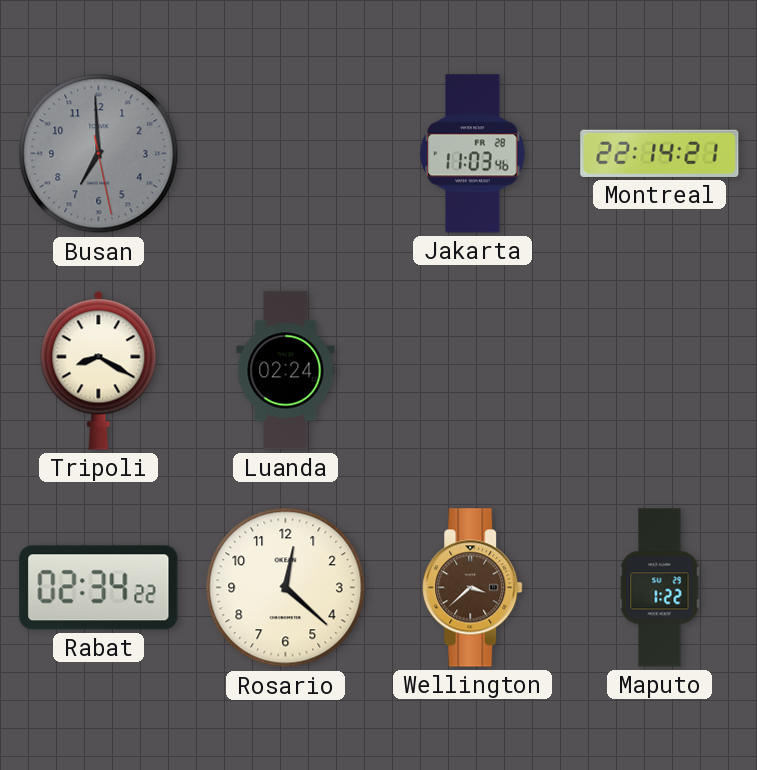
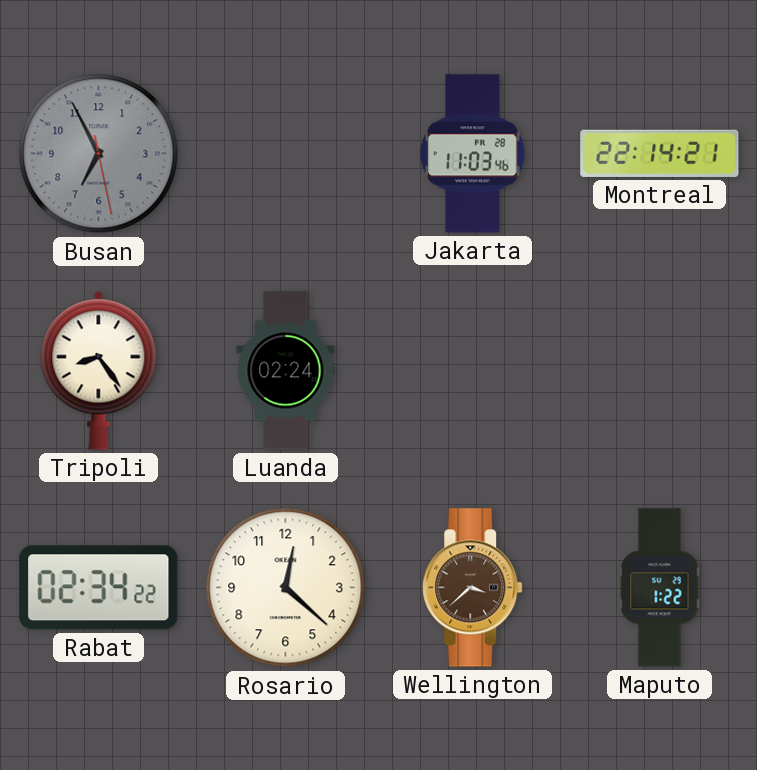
Busan: 6:59 -> 6:55 (99, 154)
Tripoli: 8:20 -> 8:24 (99, 370)
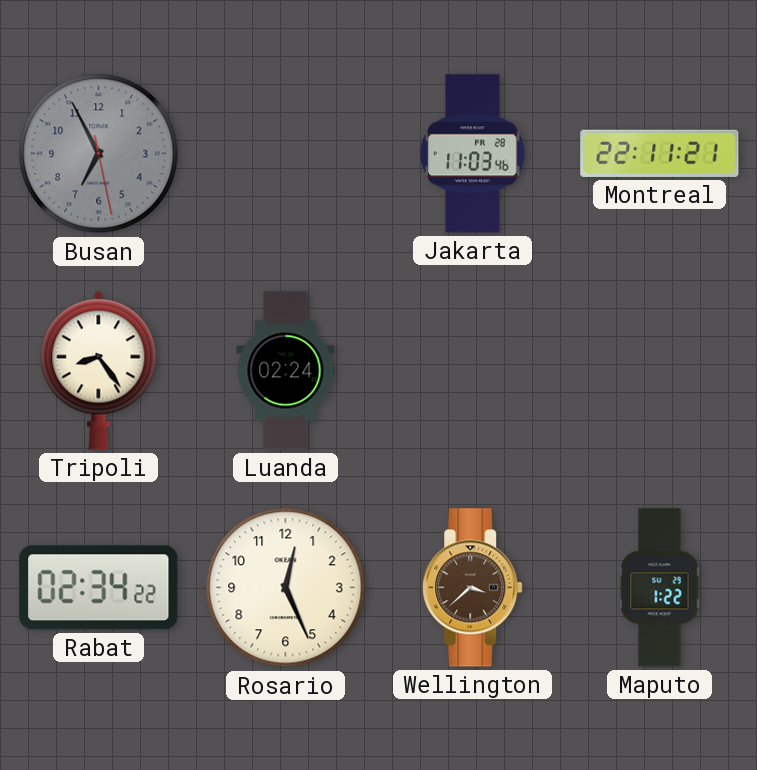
Montreal: 22:14 -> 22:11 (660, 153)
Rosario: 12:22 -> 12:26 (286, 588)
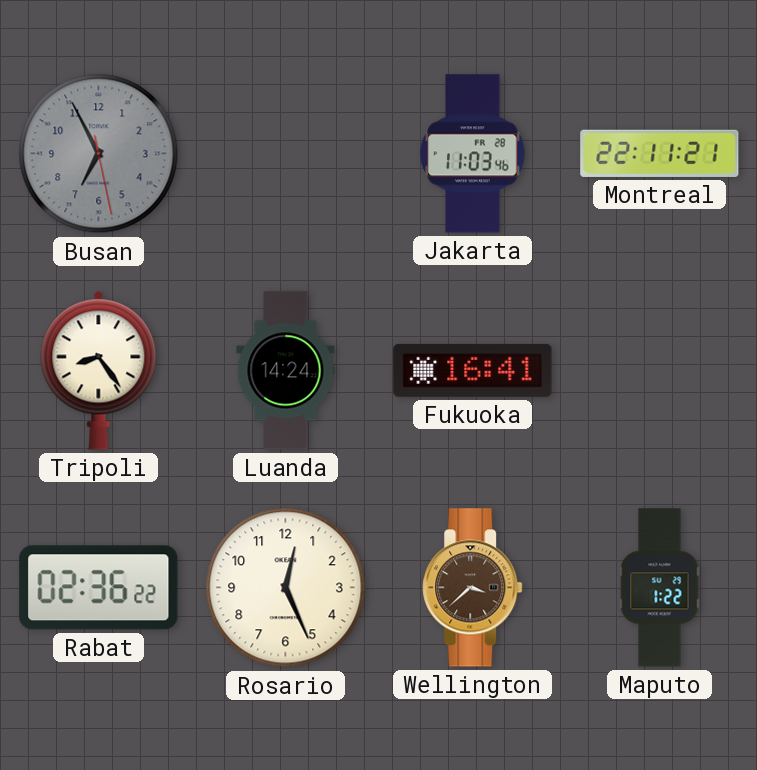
Luanda: 02:24 -> 14:24 (286, 371)
Fukuoka: none -> 16:41 (473, 370)
Rabat: 02:34 -> 02:36 (99, 588)
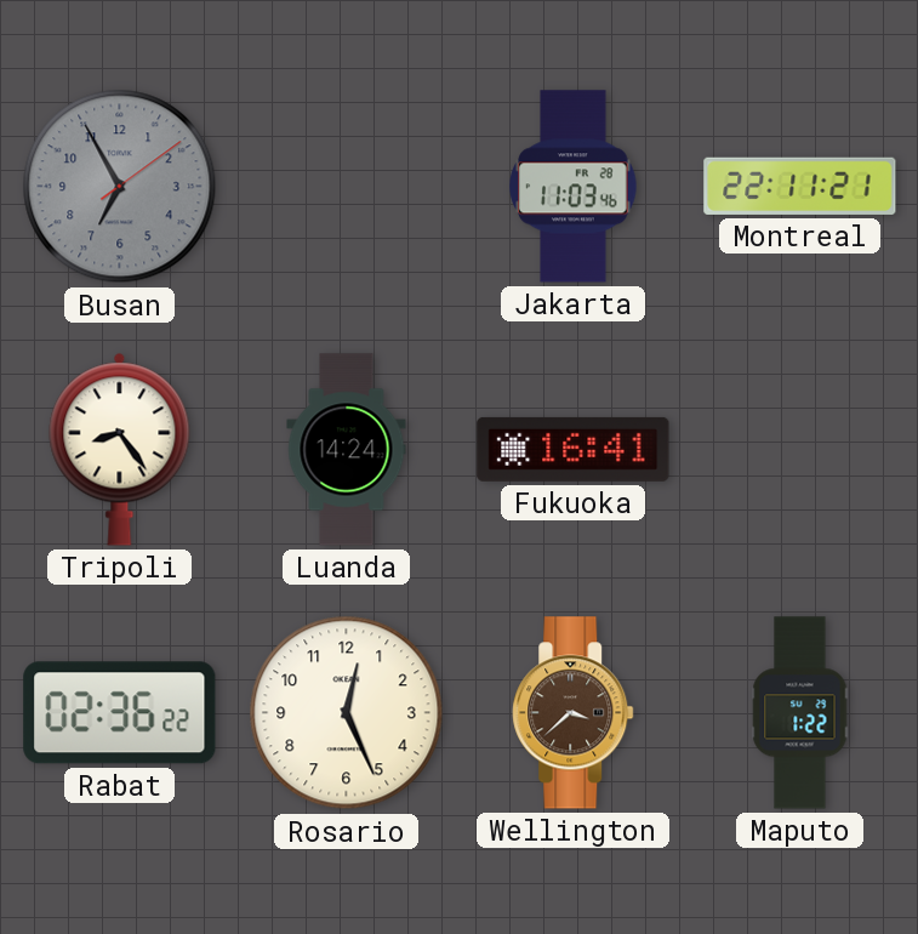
Busan: 6:55:28 -> 6:55:09 (120, 187)
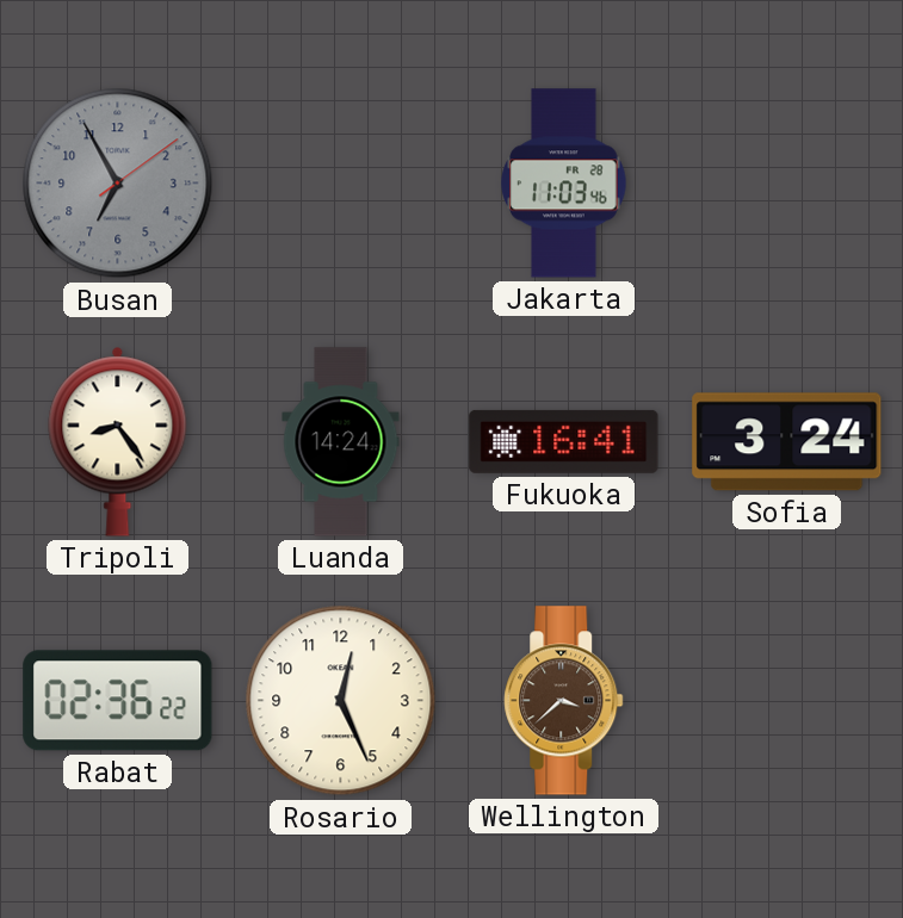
Montreal: 22:11 -> none (800, 186)
Sofia: none -> 3:24 (787, 442)
Maputo: 1:22 -> none (800, 713)
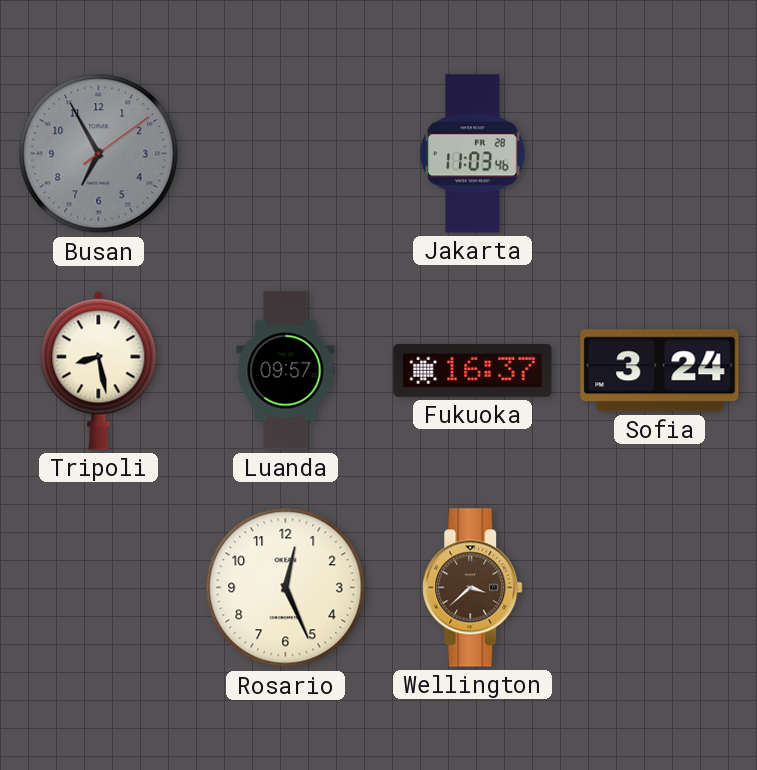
Tripoli: 8:24 -> 8:28 (99, 370)
Luanda: 14:24 -> 09:57 (286, 371)
Fukuoka: 16:41 -> 16:37 (473, 370)
Rabat: 02:36 -> none (118, 701)
